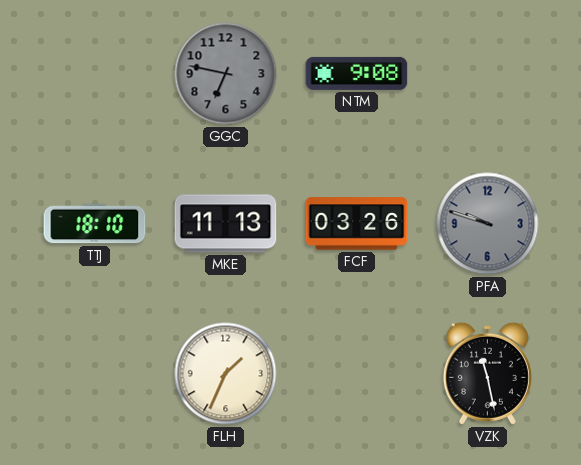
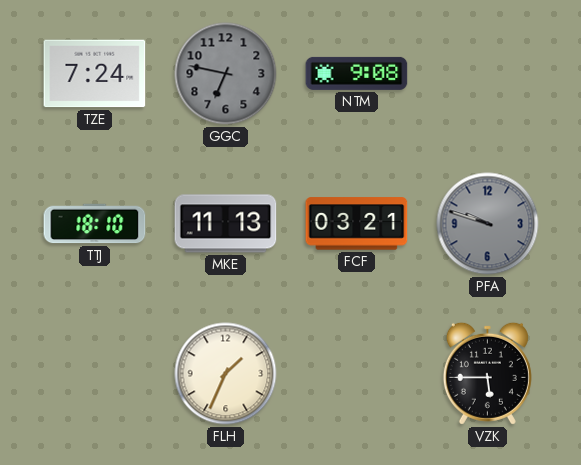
TZE: none -> 7:24 (95, 74)
FCF: 03:26 -> 03:21 (357, 224)
VZK: 11:28 -> 5:45 (487, 373)
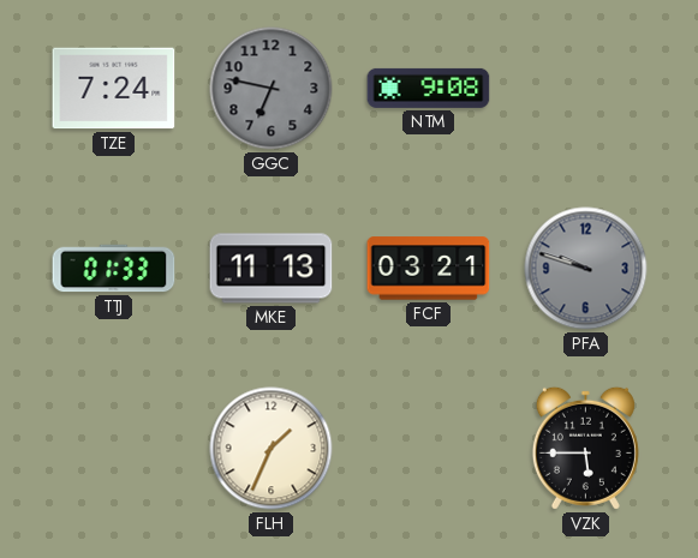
TTJ: 18:10 -> 01:33 (114, 269)
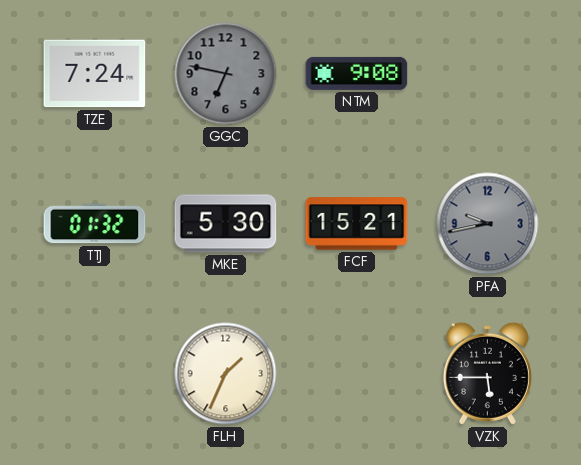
TTJ: 01:33 -> 01:32 (95, 224)
MKE: 11:13 -> 5:30 (226, 224)
FCF: 03:21 -> 15:21 (357, 224)
PFA: 9:48 -> 9:43 (488, 224)
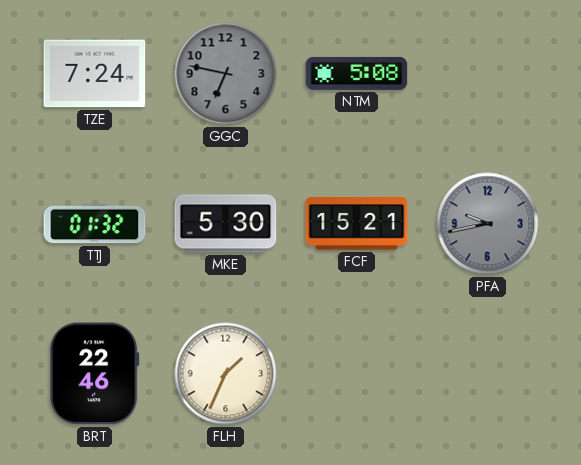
NTM: 9:08 -> 5:08 (357, 73)
BRT: none -> 22:46 (95, 374)
VZK: 5:45 -> none (487, 373)
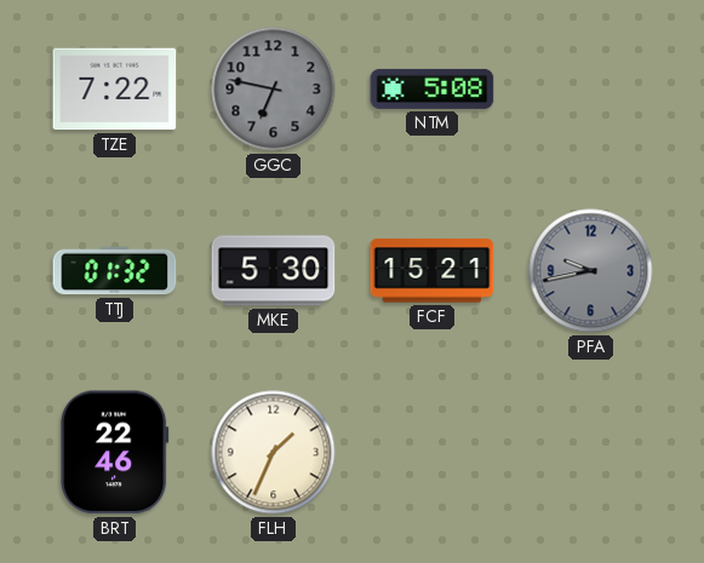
TZE: 7:24 -> 7:22 (115, 90)
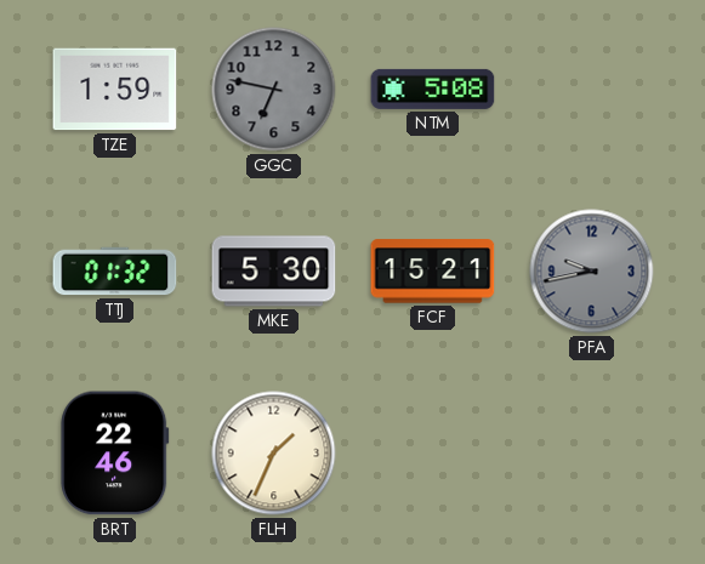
TZE: 7:22 -> 1:59 (115, 90)
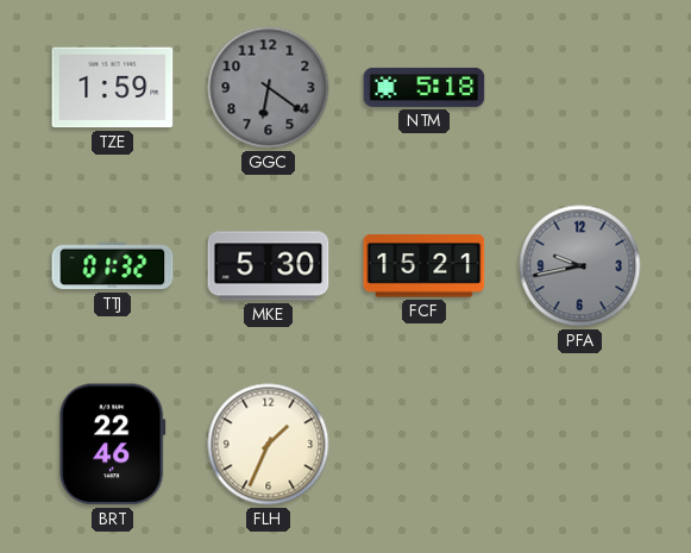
GGC: 6:47 -> 6:21 (269, 88)
NTM: 5:08 -> 5:18 (425, 87)
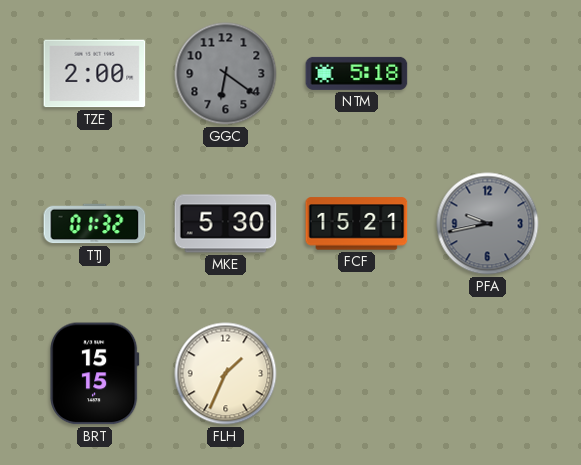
TZE: 1:59 -> 2:00 (95, 74)
BRT: 22:46 -> 15:15 (95, 374)
